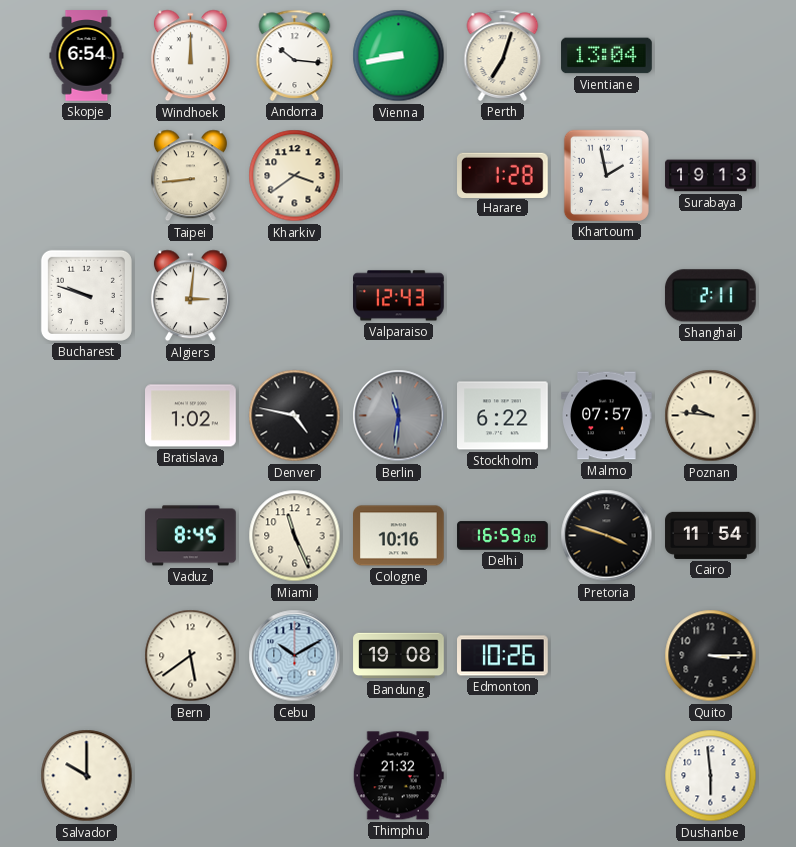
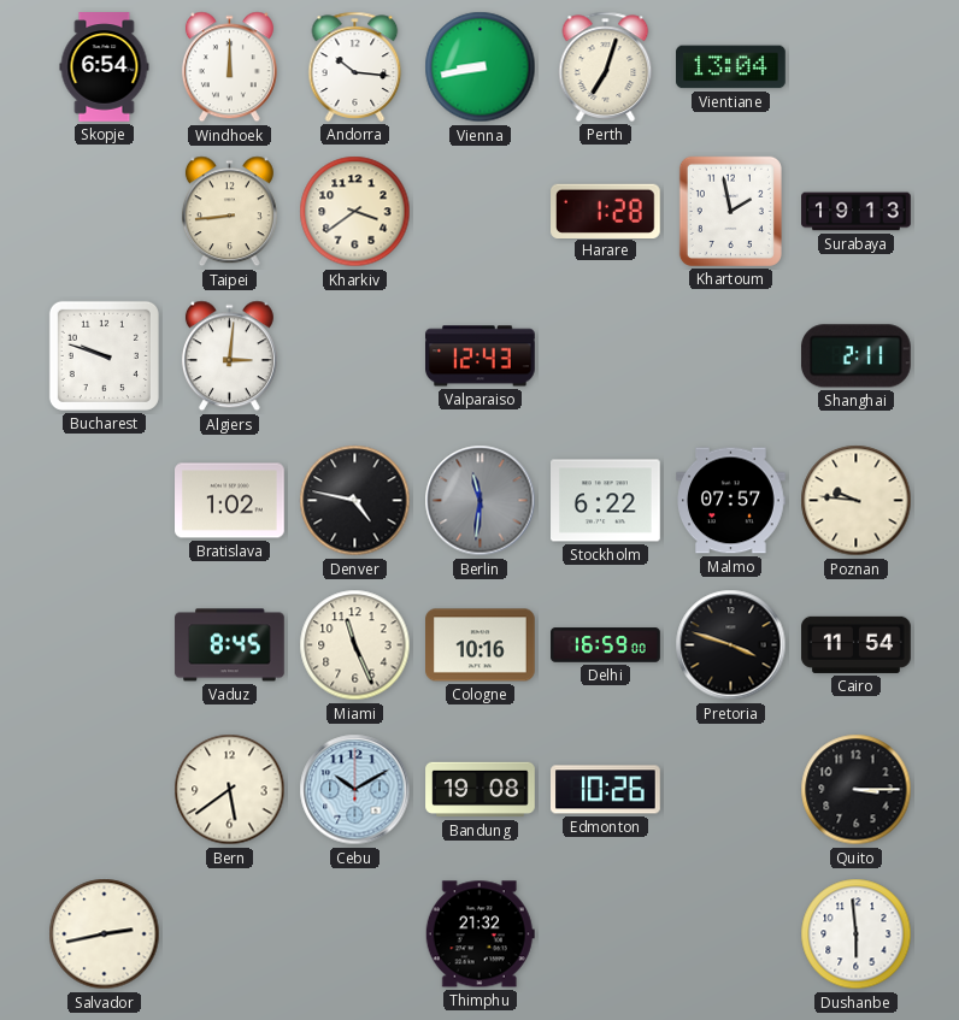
Salvador: 10:00 -> 2:43 (105, 934)
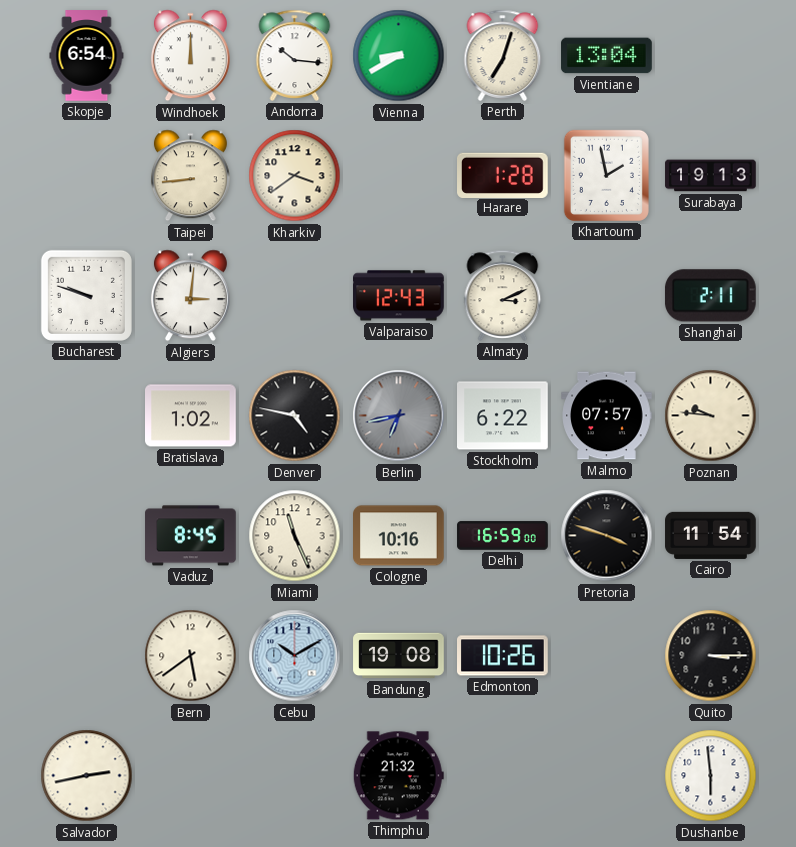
Vienna: 8:43 -> 8:40 (399, 56)
Almaty: none -> 3:11 (503, 295)
Berlin: 11:31 -> 6:43 (399, 416)
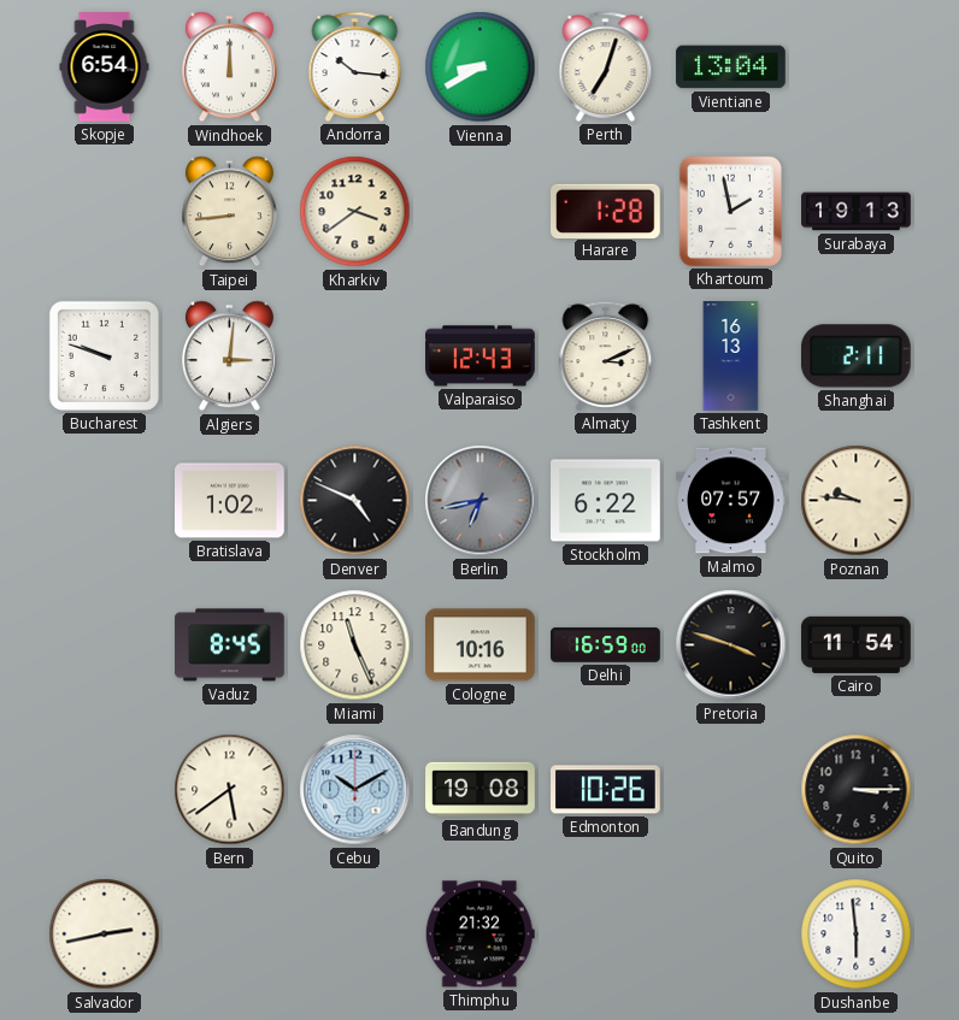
Tashkent: none -> 16:13 (731, 356)
Denver: 4:47 -> 4:49 (355, 501)
